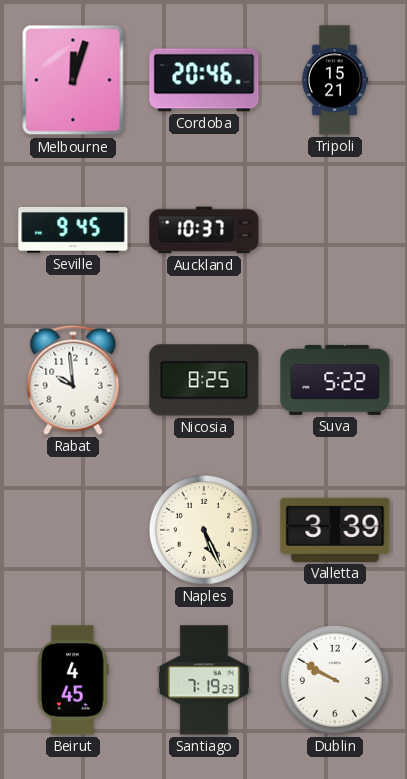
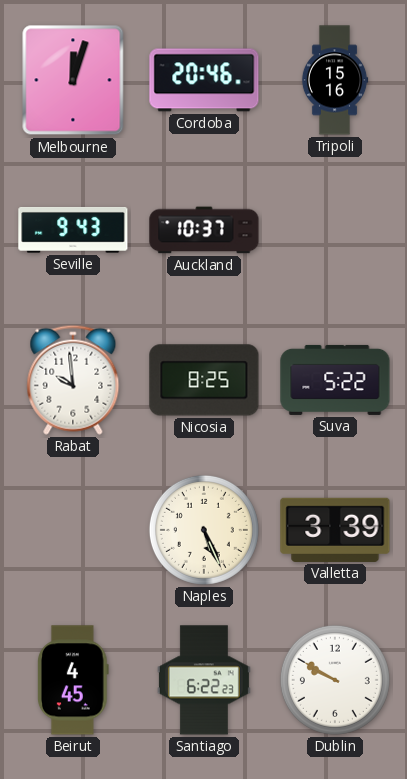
Tripoli: 15:21 -> 15:16 (335, 80)
Seville: 9:45 -> 9:43 (73, 230)
Santiago: 7:19 -> 6:22 (204, 680)
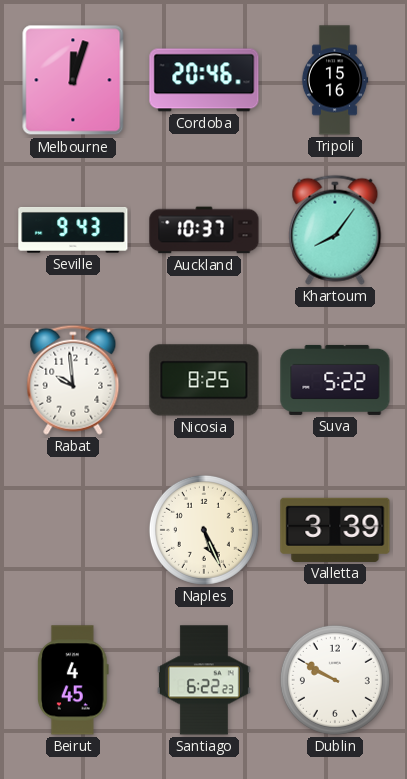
Khartoum: none -> 8:06 (335, 230)
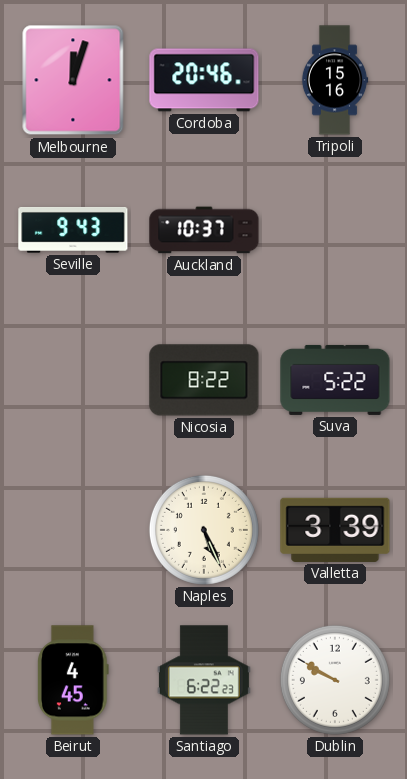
Khartoum: 8:06 -> none (335, 230)
Rabat: 9:59 -> none (73, 380)
Nicosia: 8:25 -> 8:22 (204, 380)
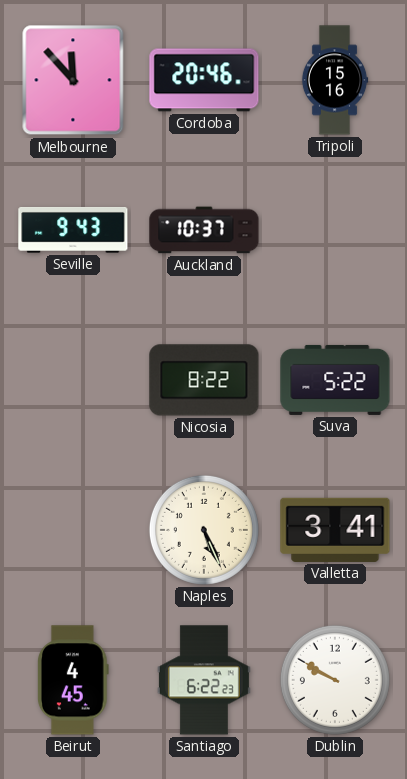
Melbourne: 12:03 -> 11:53 (73, 80)
Valletta: 3:39 -> 3:41 (335, 530)
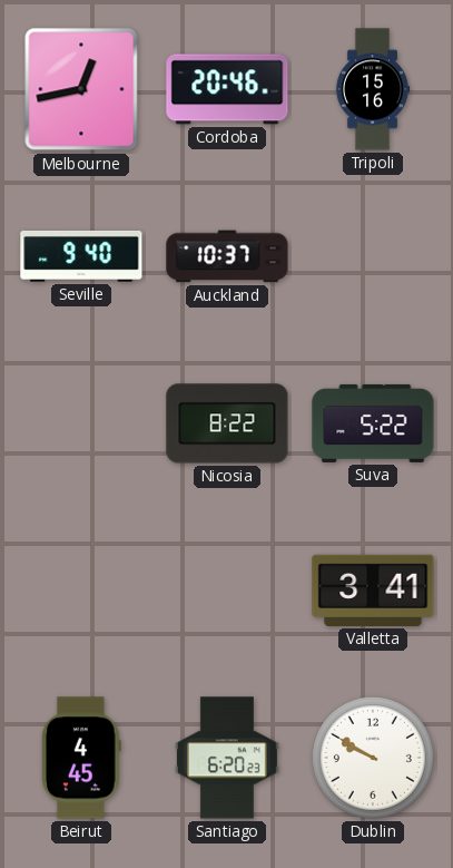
Melbourne: 11:53 -> 12:43 (81, 89)
Seville: 9:43 -> 9:40 (81, 256)
Naples: 5:26 -> none (204, 530)
Santiago: 6:22 -> 6:20 (227, 758)
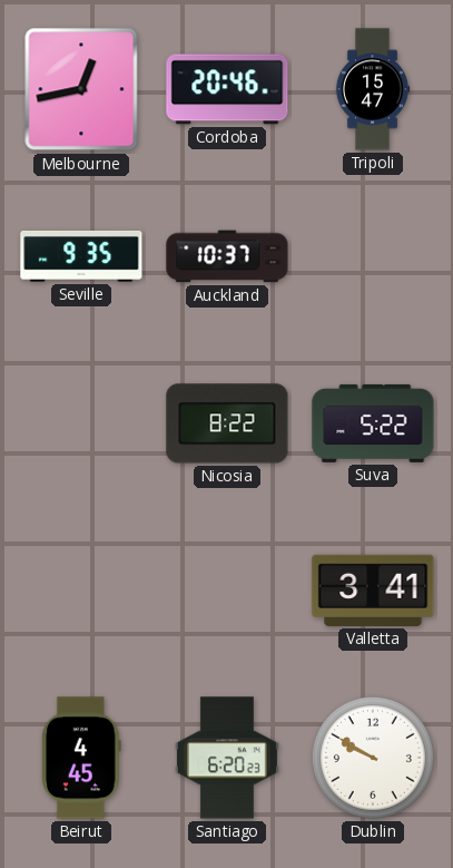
Tripoli: 15:16 -> 15:47 (373, 89)
Seville: 9:40 -> 9:35 (81, 256)
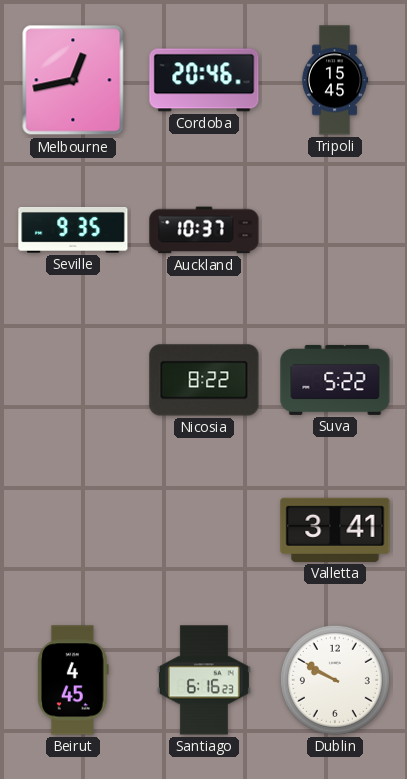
Tripoli: 15:47 -> 15:45 (335, 80)
Santiago: 6:20 -> 6:16 (204, 680)
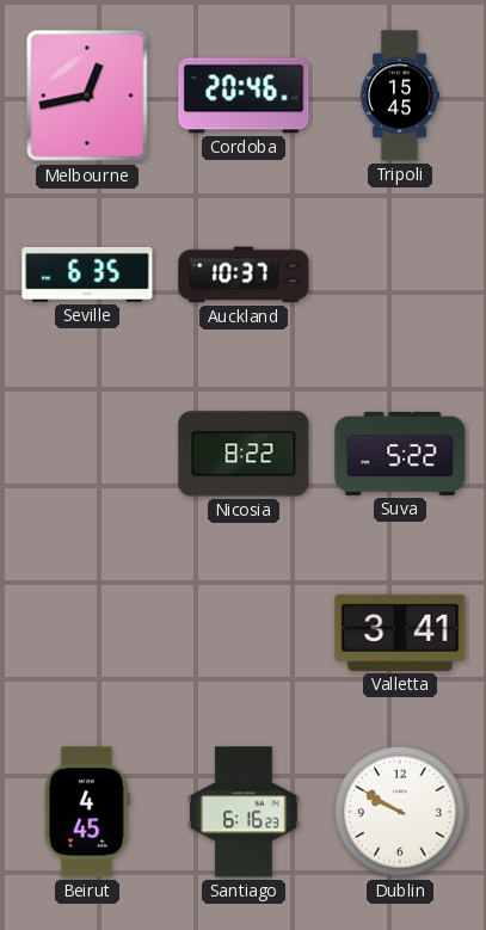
Seville: 9:35 -> 6:35 (87, 275)
